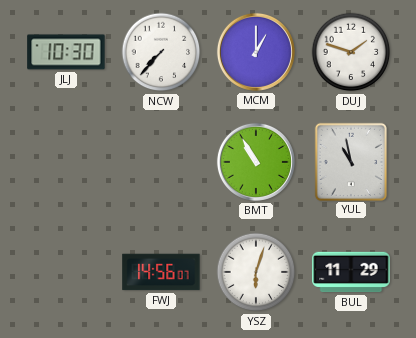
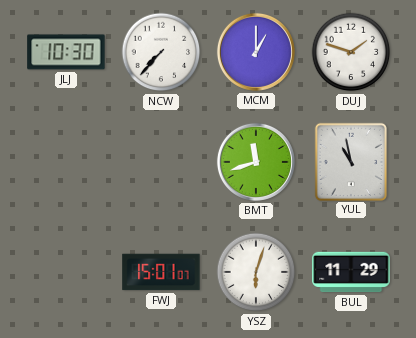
BMT: 10:55 -> 11:42 (256, 162)
FWJ: 14:56 -> 15:01 (161, 272)
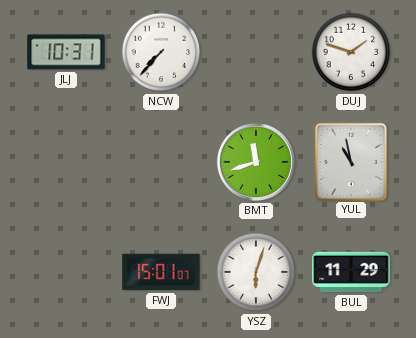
JLJ: 10:30 -> 10:31 (66, 52)
MCM: 1:00 -> none (256, 52)
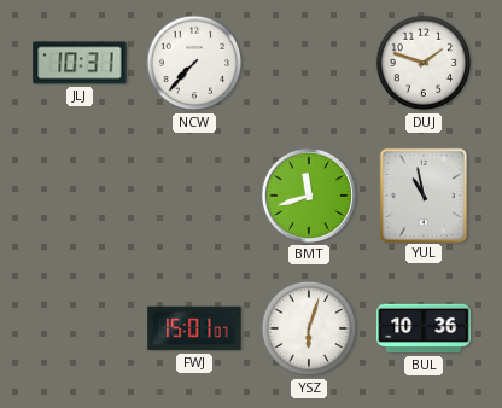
BUL: 11:29 -> 10:36 (424, 328)
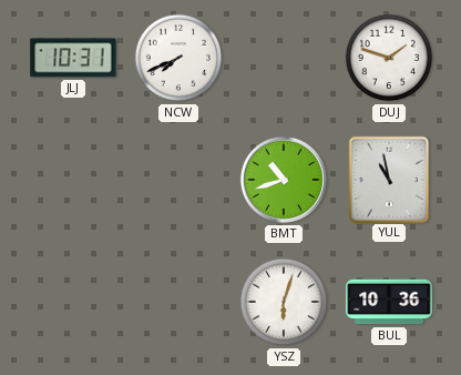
NCW: 7:37 -> 7:41 (178, 58)
BMT: 11:42 -> 10:42 (284, 180)
FWJ: 15:01 -> none (194, 328)
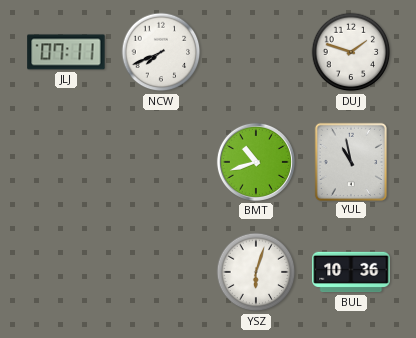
JLJ: 10:31 -> 07:11 (66, 52)
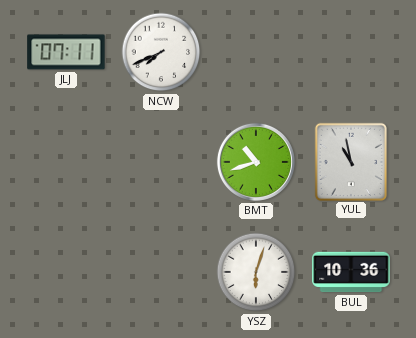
DUJ: 1:48 -> none (351, 52)
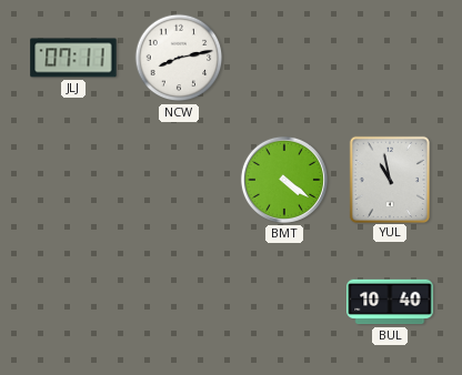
NCW: 7:41 -> 8:13 (179, 58)
BMT: 10:42 -> 4:21 (284, 180)
YSZ: 6:03 -> none (256, 272)
BUL: 10:36 -> 10:40 (390, 302)
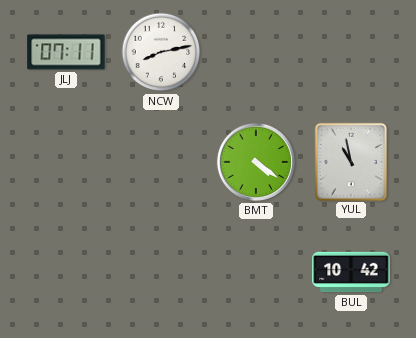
BUL: 10:40 -> 10:42 (351, 272)
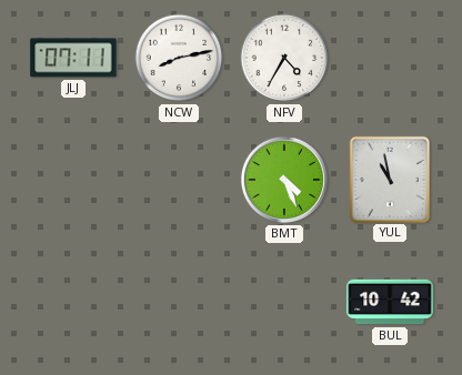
NFV: none -> 4:35 (284, 58)
BMT: 4:21 -> 4:26 (284, 180)
